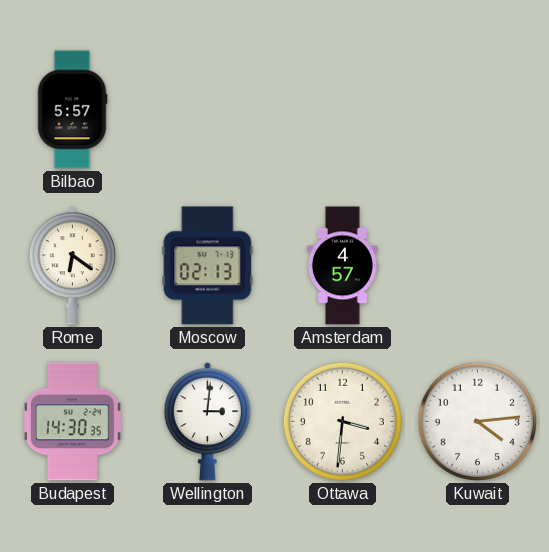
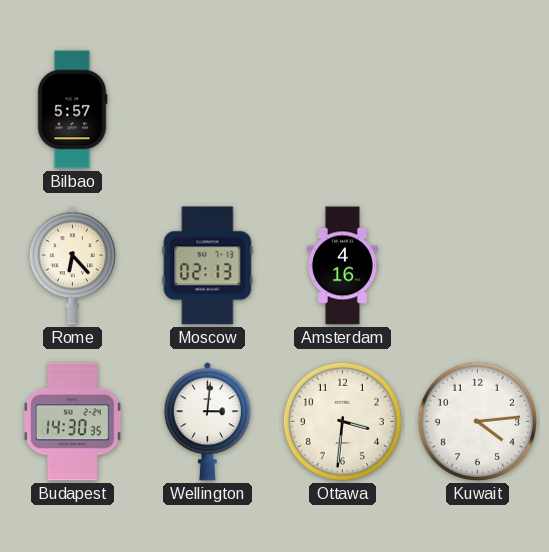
Rome: 6:21 -> 6:23 (72, 266)
Amsterdam: 4:57 -> 4:16 (343, 266)
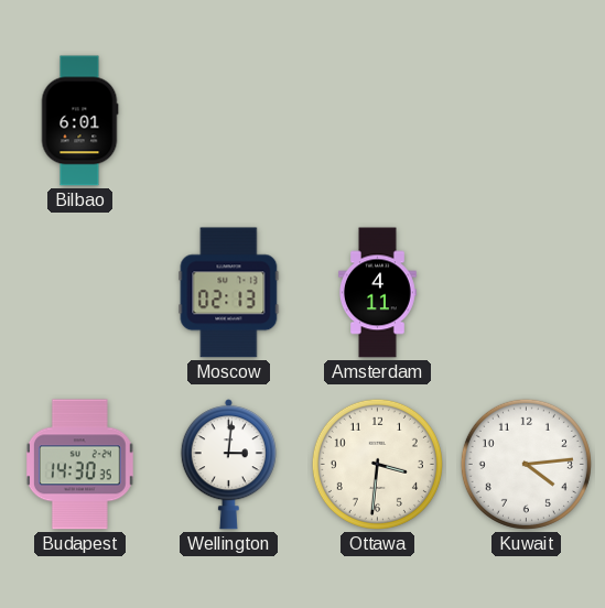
Bilbao: 5:57 -> 6:01 (79, 121)
Rome: 6:23 -> none (72, 266)
Amsterdam: 4:16 -> 4:11 (378, 293)
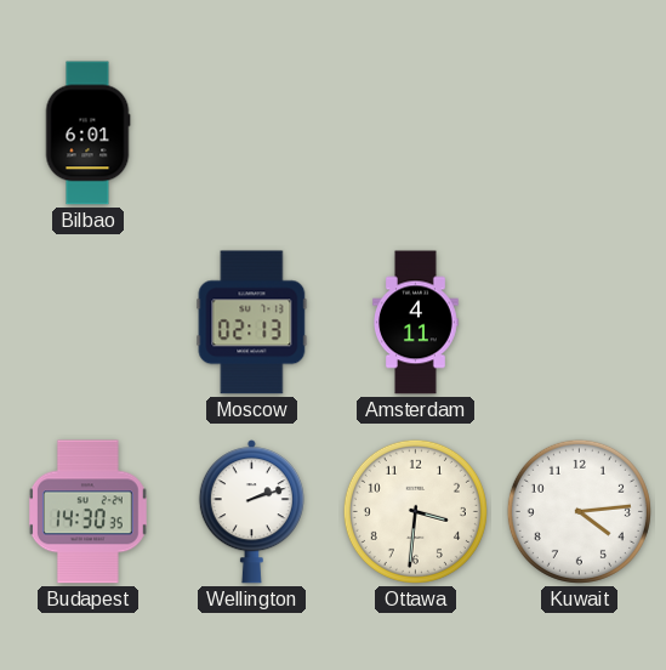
Wellington: 3:01 -> 2:12 (251, 512)
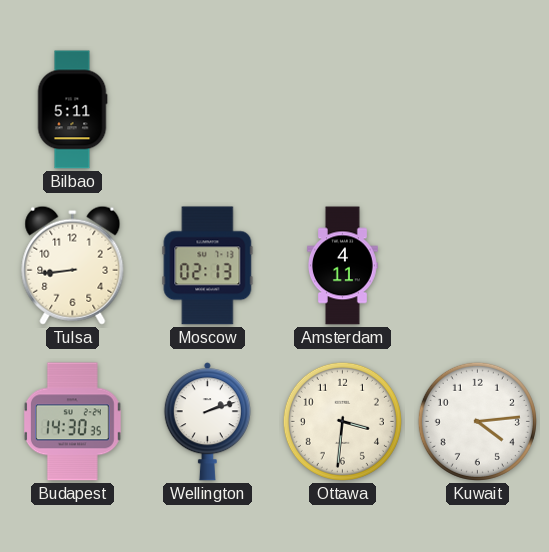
Bilbao: 6:01 -> 5:11 (72, 110)
Tulsa: none -> 8:44 (73, 265)
